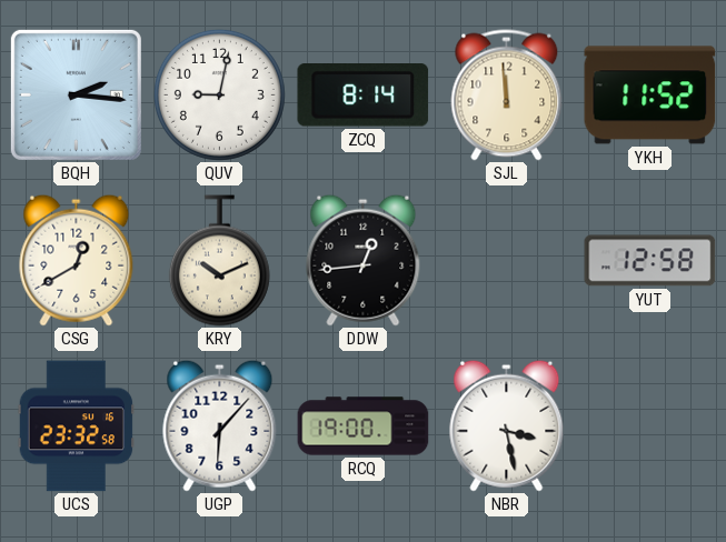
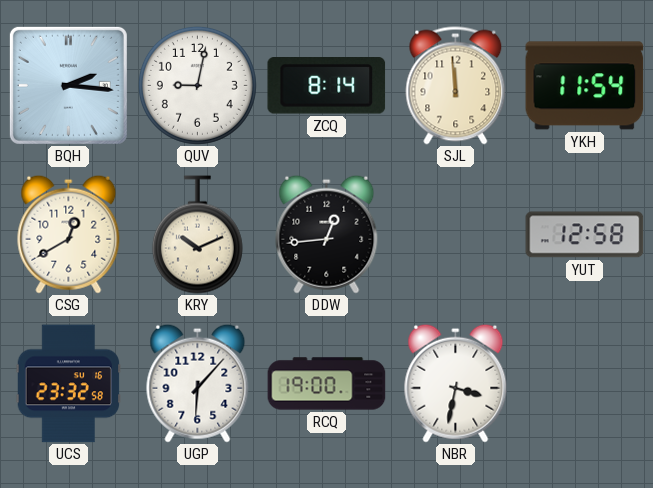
YKH: 11:52 -> 11:54 (585, 86)
NBR: 3:28 -> 3:32 (456, 383)
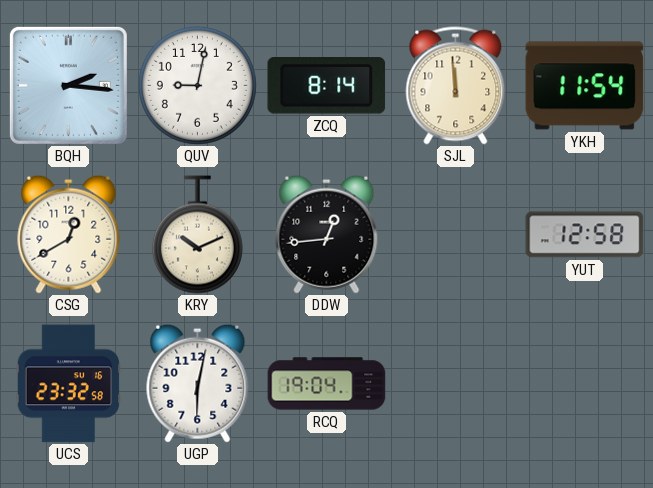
UGP: 6:07 -> 6:02 (198, 383)
RCQ: 19:00 -> 19:04 (327, 384)
NBR: 3:32 -> none (456, 383)
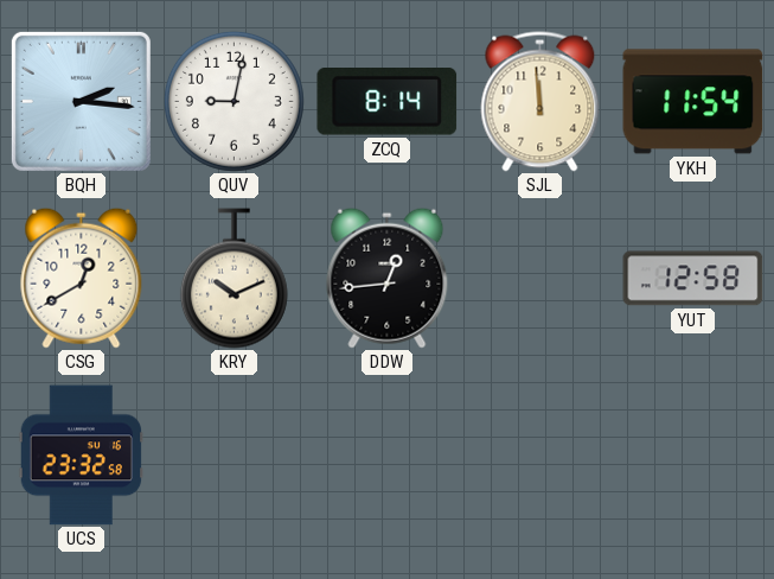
UGP: 6:02 -> none (198, 383)
RCQ: 19:04 -> none (327, 384)
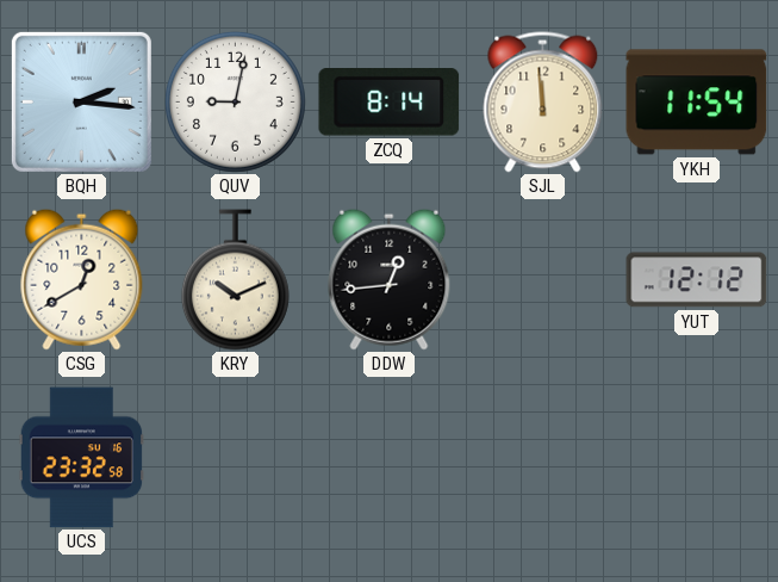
YUT: 12:58 -> 12:12 (697, 280)
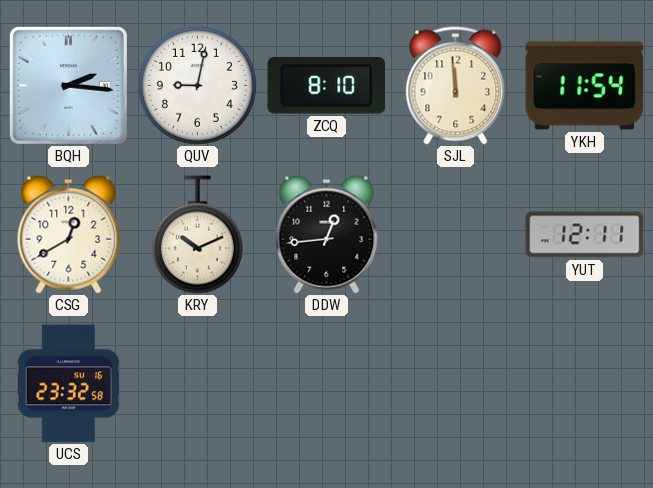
ZCQ: 8:14 -> 8:10 (327, 86)
YUT: 12:12 -> 12:11 (585, 235)
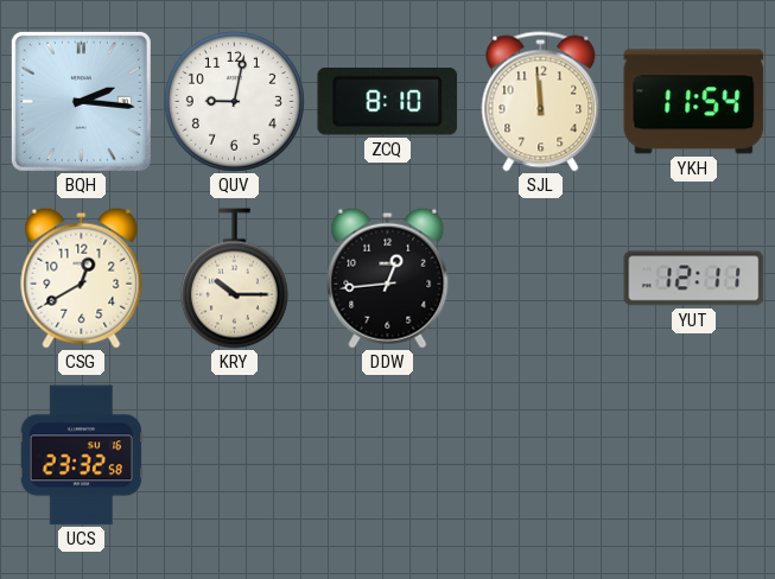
KRY: 10:11 -> 10:15 (234, 279)
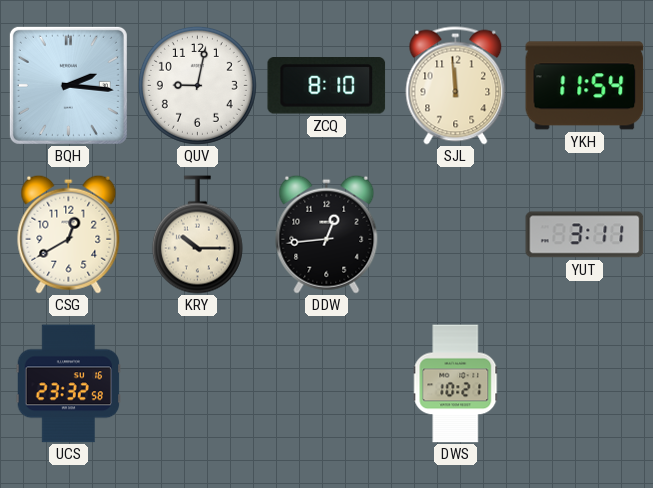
YUT: 12:11 -> 3:11 (585, 235)
DWS: none -> 10:21 (456, 384)
